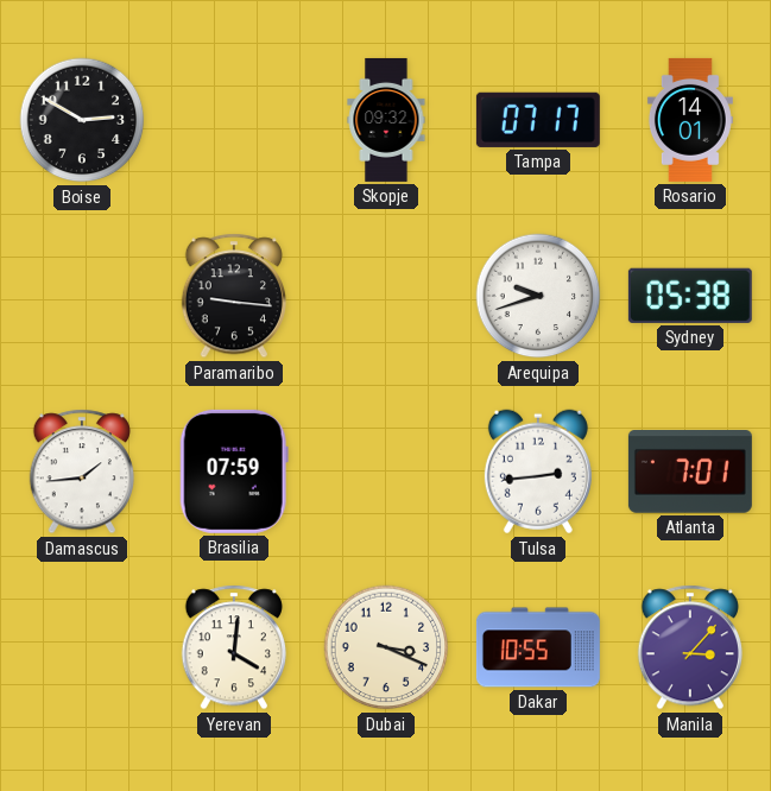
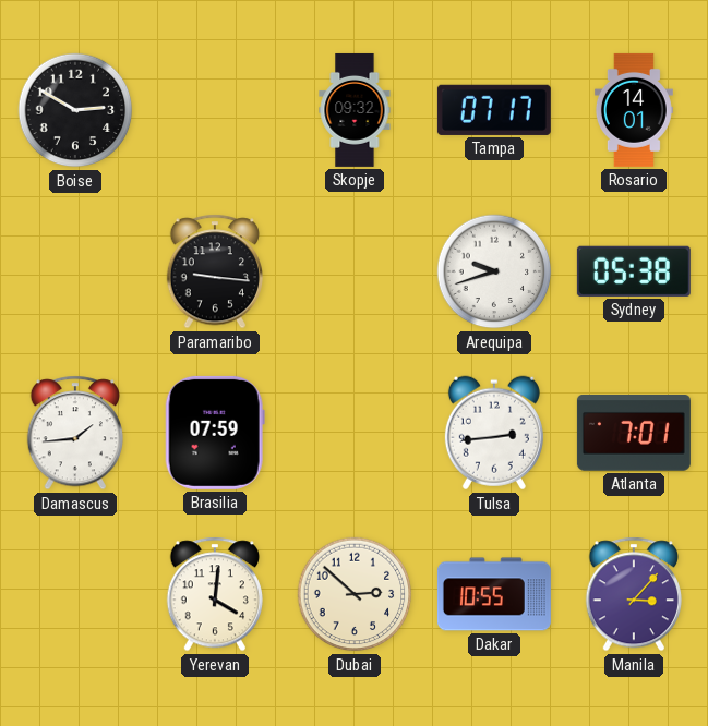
Dubai: 3:19 -> 2:52 (355, 594)
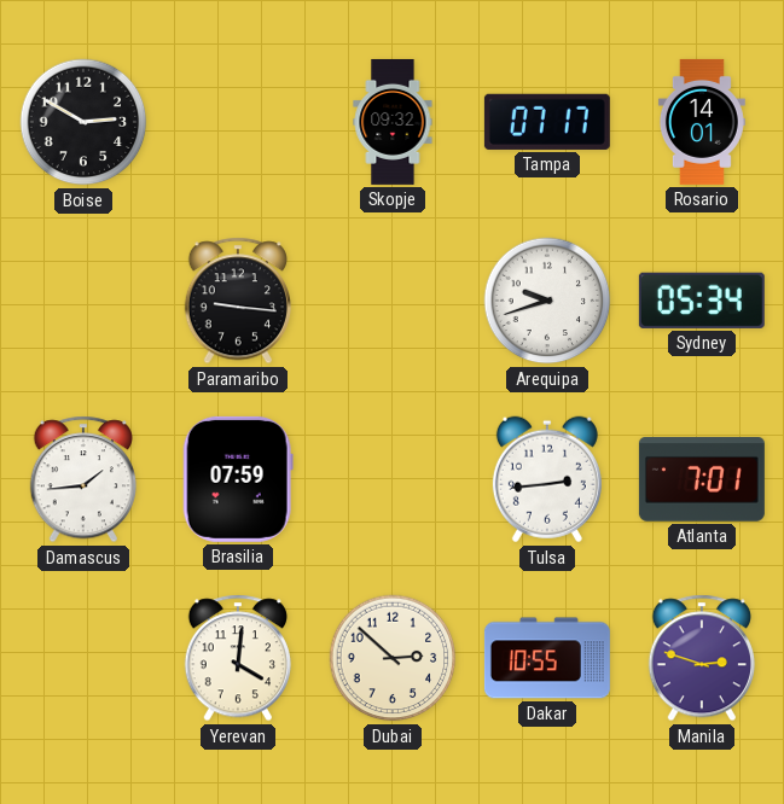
Sydney: 05:38 -> 05:34 (702, 301)
Manila: 3:07 -> 2:48 (701, 658)
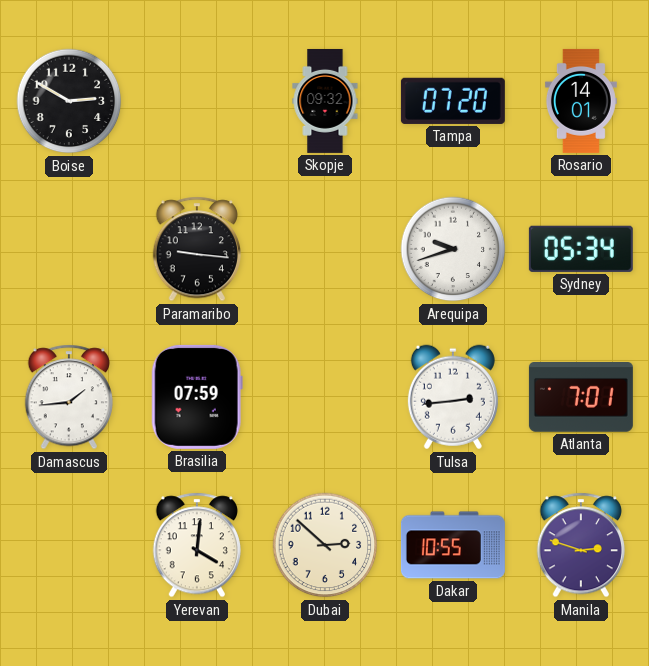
Tampa: 07:17 -> 07:20 (453, 101)
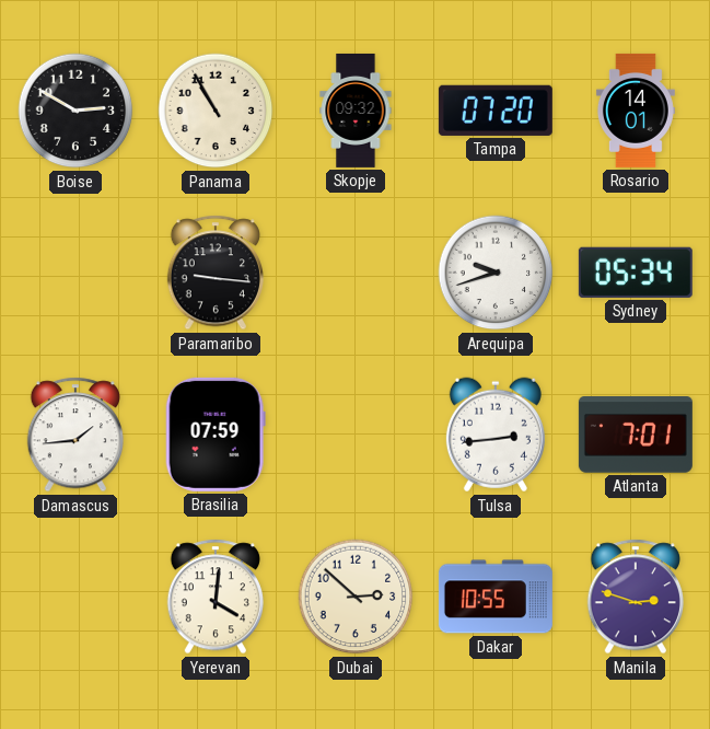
Panama: none -> 10:55 (216, 111)
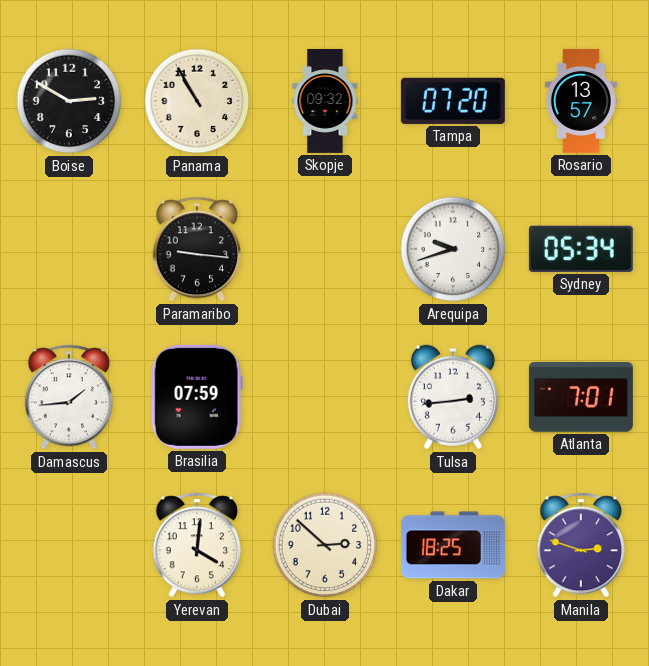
Rosario: 14:01 -> 13:57 (581, 101)
Dakar: 10:55 -> 18:25 (453, 545)
